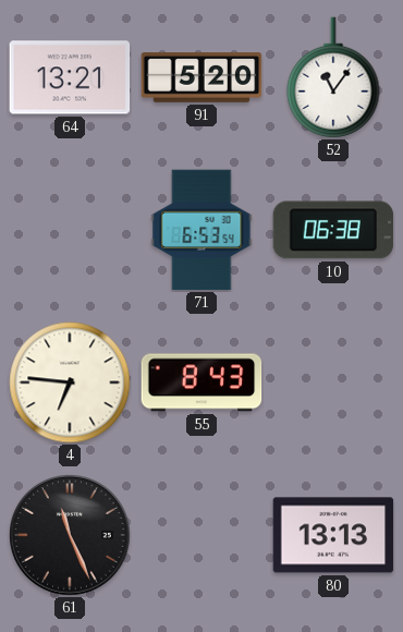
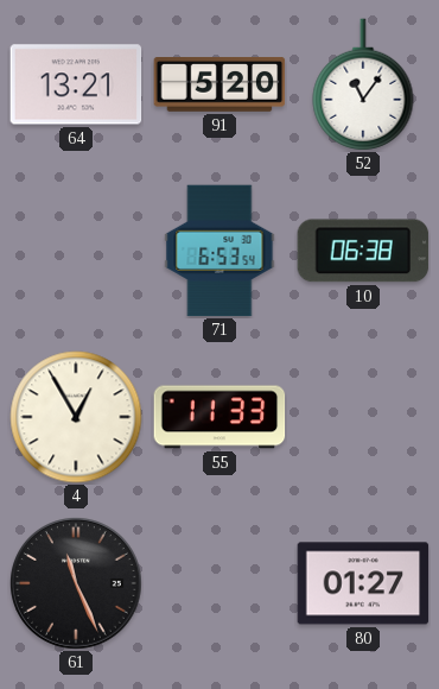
4: 6:46 -> 12:55 (76, 417)
55: 8:43 -> 11:33 (220, 417)
80: 13:13 -> 01:27 (363, 583)
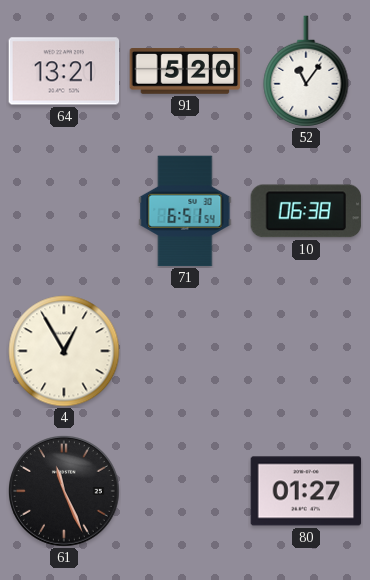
71: 6:53 -> 6:51 (185, 211)
55: 11:33 -> none (220, 417)
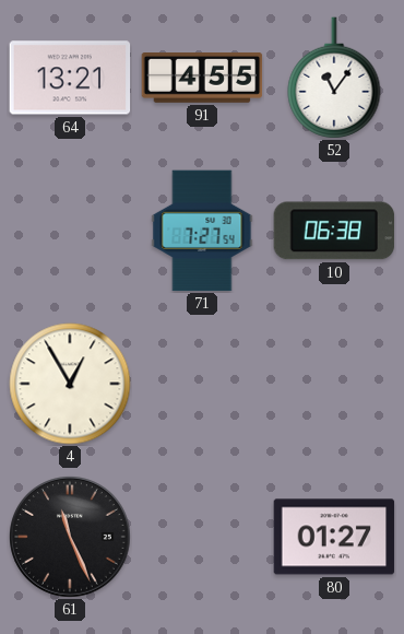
91: 5:20 -> 4:55 (202, 79)
71: 6:51 -> 7:27 (202, 231)
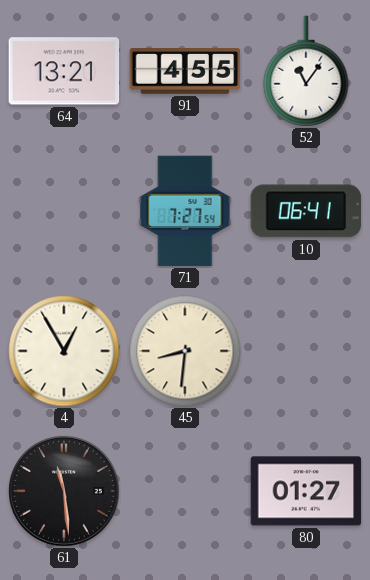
10: 06:38 -> 06:41 (306, 211)
45: none -> 8:31 (185, 351)
61: 11:26 -> 11:29 (65, 492)
